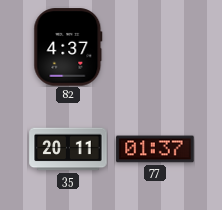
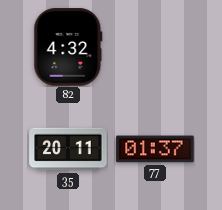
82: 4:37 -> 4:32 (68, 47)
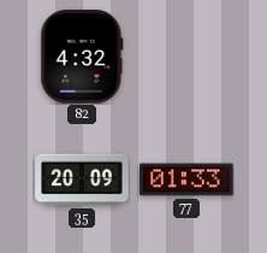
35: 20:11 -> 20:09 (82, 180)
77: 01:37 -> 01:33 (186, 180)
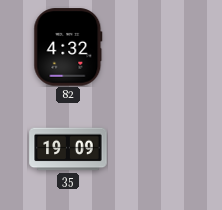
35: 20:09 -> 19:09 (68, 149)
77: 01:33 -> none (186, 180)
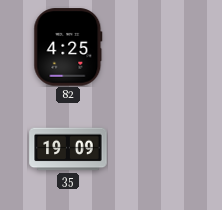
82: 4:32 -> 4:25 (68, 47)
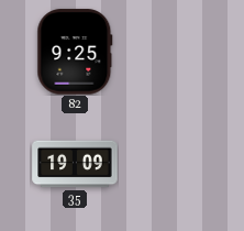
82: 4:25 -> 9:25 (75, 52)
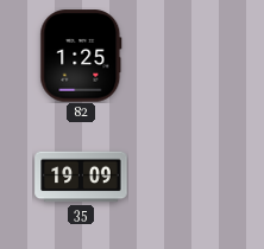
82: 9:25 -> 1:25 (81, 56)
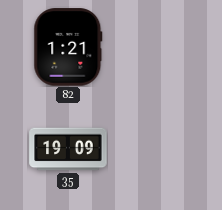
82: 1:25 -> 1:21 (68, 47)
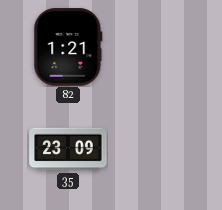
35: 19:09 -> 23:09 (68, 149)
